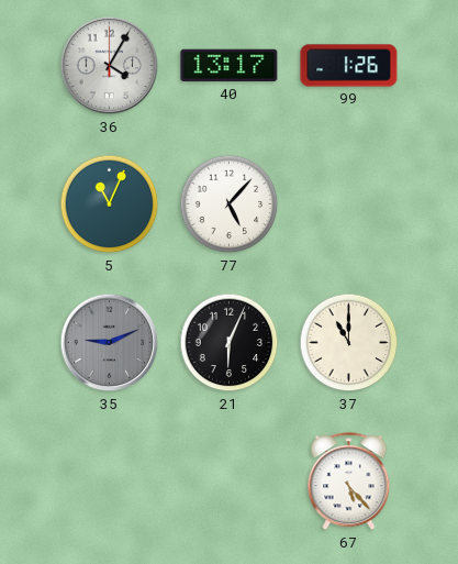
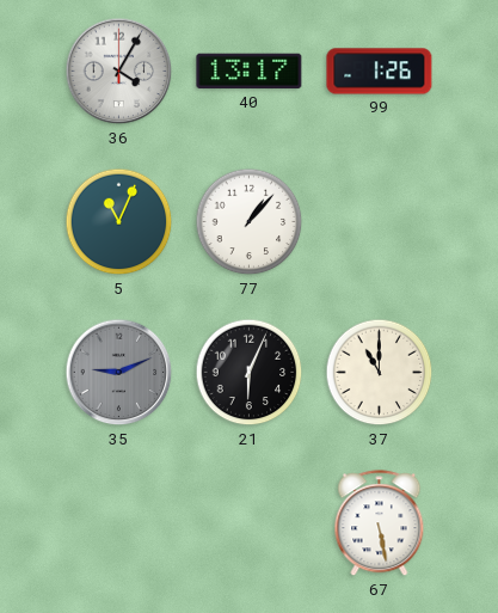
77: 5:07 -> 1:07 (250, 222)
67: 5:23 -> 5:28 (380, 523)
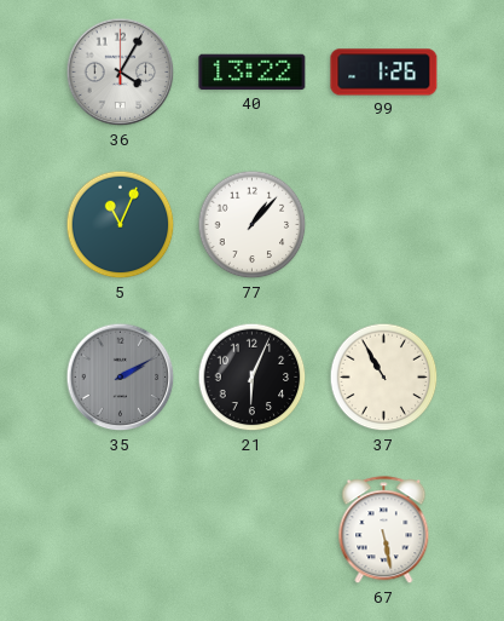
40: 13:17 -> 13:22 (253, 73)
35: 9:11 -> 2:10 (121, 378)
37: 11:00 -> 10:55 (384, 378)
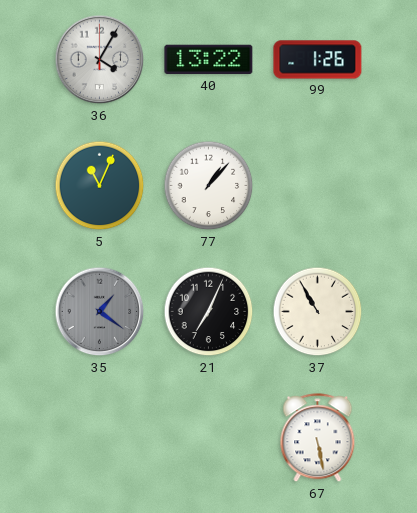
35: 2:10 -> 1:21 (100, 312)
21: 6:04 -> 7:04 (209, 312)
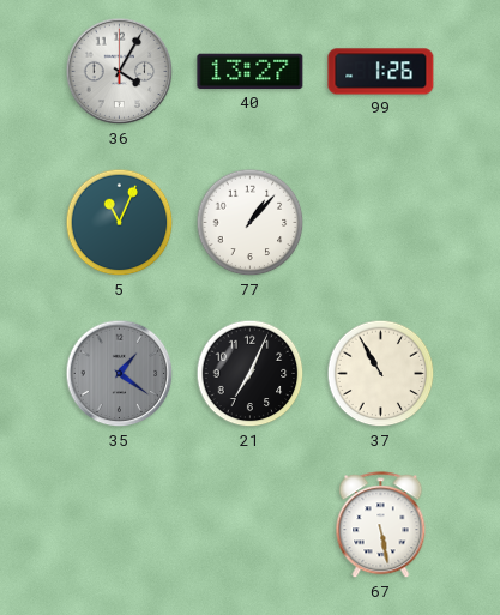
40: 13:22 -> 13:27 (251, 72)
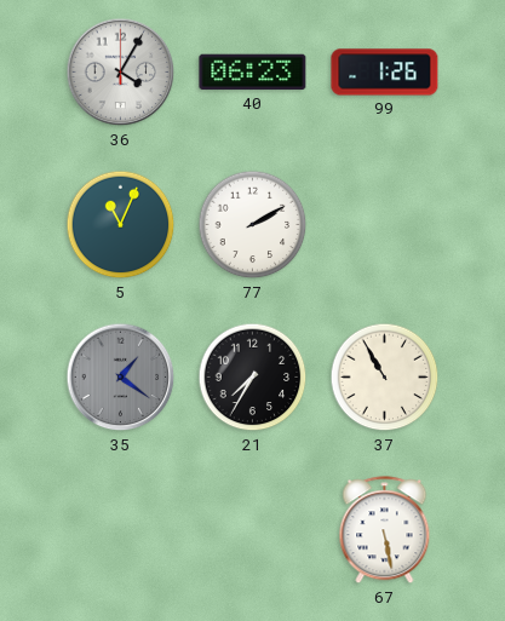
40: 13:27 -> 06:23 (253, 73)
77: 1:07 -> 2:10 (253, 225)
21: 7:04 -> 7:35 (253, 378)
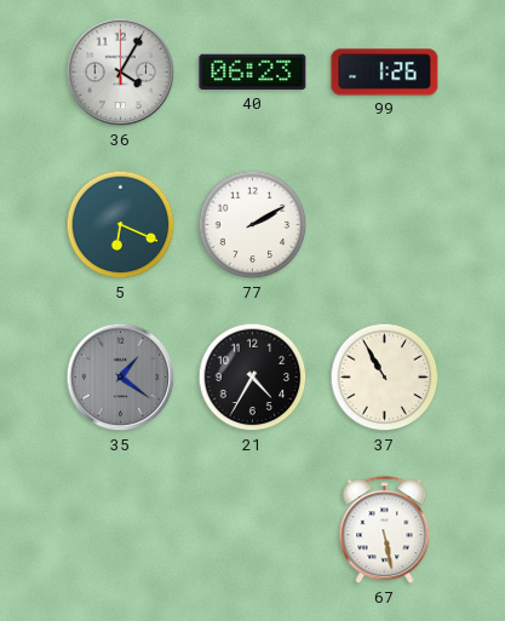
5: 11:04 -> 6:19 (121, 225)
21: 7:35 -> 4:35 (253, 378)
